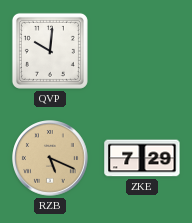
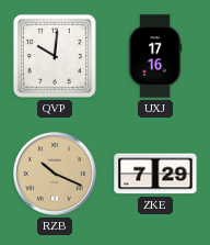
UXJ: none -> 17:16 (155, 56)
RZB: 5:19 -> 10:19 (55, 174)
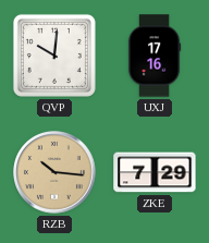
RZB: 10:19 -> 10:16 (54, 172)
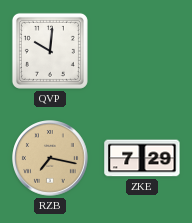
UXJ: 17:16 -> none (155, 56)
RZB: 10:16 -> 7:17 (50, 158)
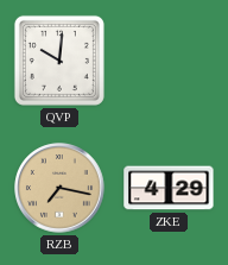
ZKE: 7:29 -> 4:29 (169, 188)
